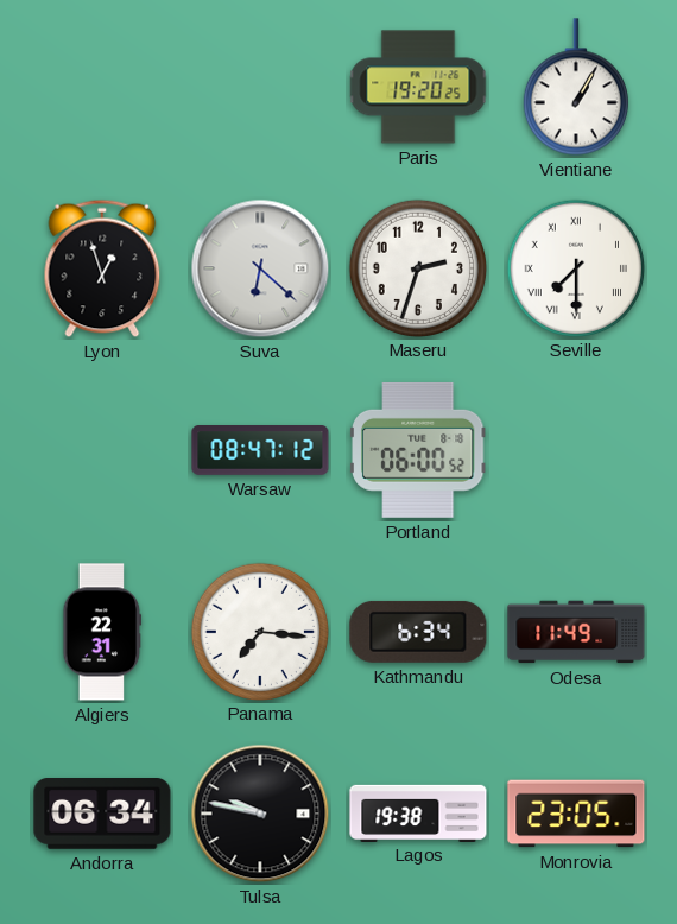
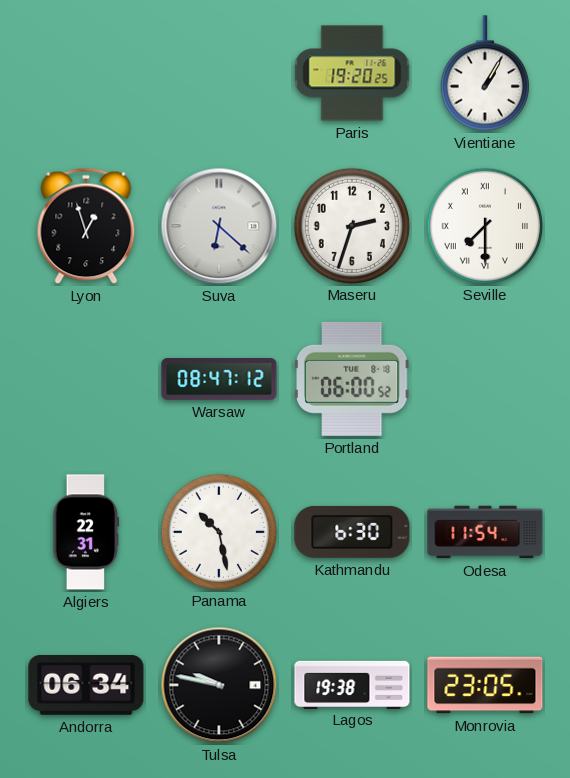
Panama: 7:16 -> 10:28 (218, 531)
Kathmandu: 6:34 -> 6:30 (352, 532)
Odesa: 11:49 -> 11:54 (485, 532)
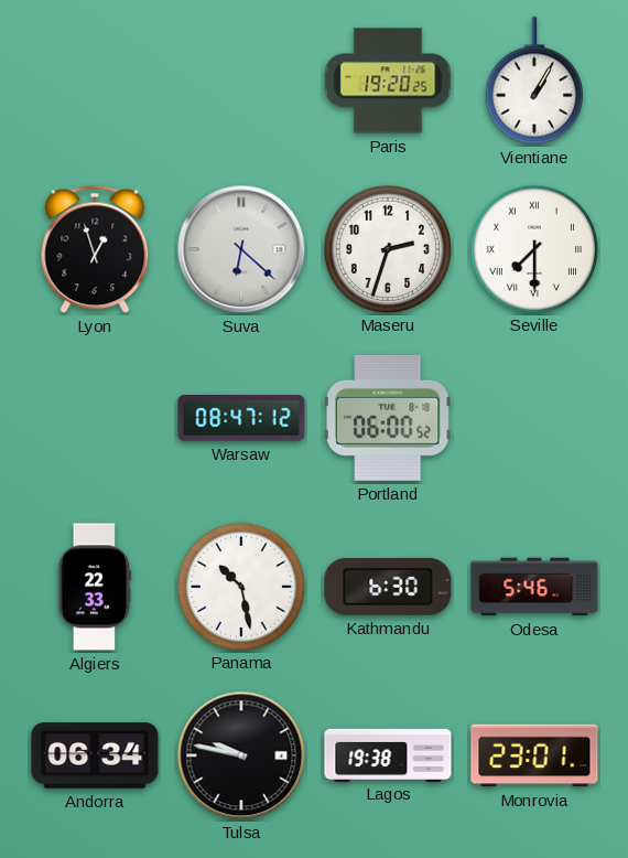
Algiers: 22:31 -> 22:33 (95, 587)
Odesa: 11:54 -> 5:46 (534, 587)
Monrovia: 23:05 -> 23:01 (534, 755)
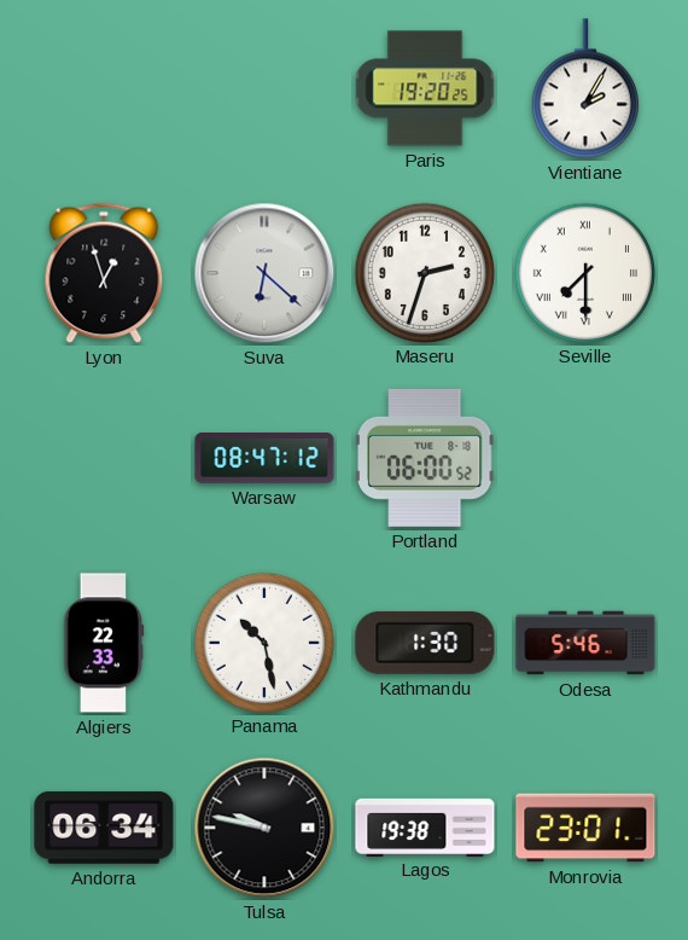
Vientiane: 1:05 -> 2:05 (585, 88)
Kathmandu: 6:30 -> 1:30 (425, 643)
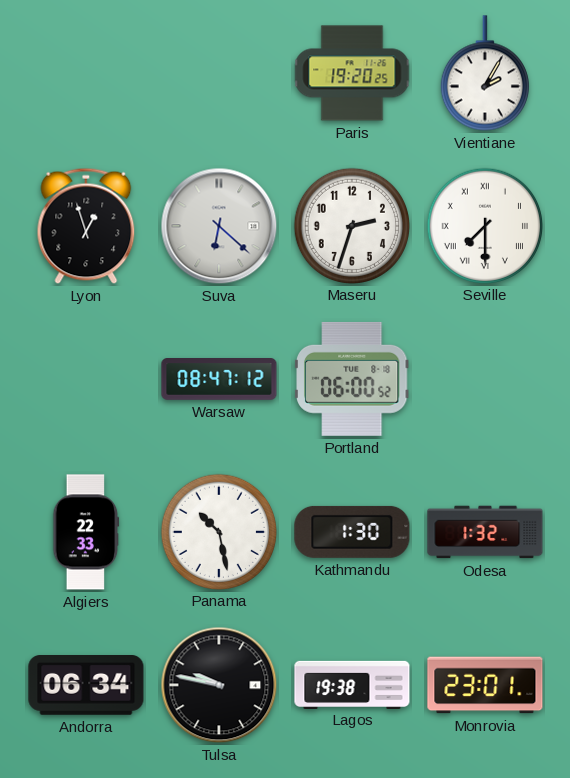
Odesa: 5:46 -> 1:32 (485, 532)
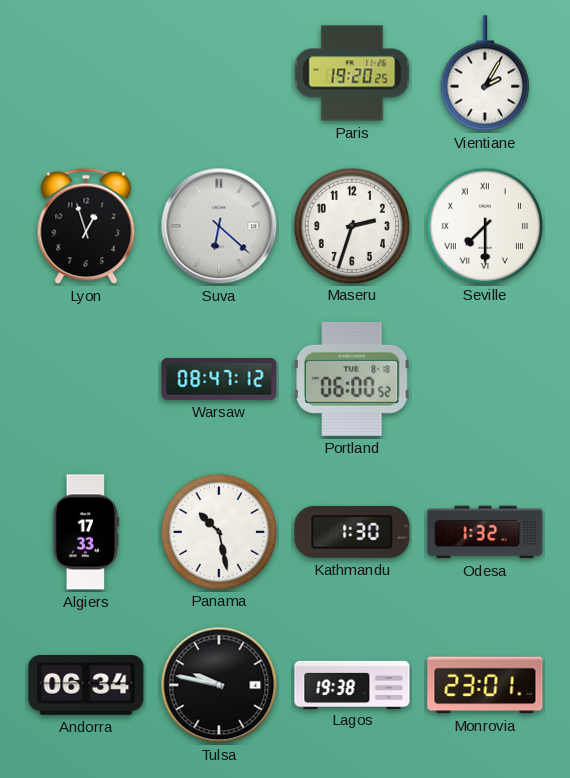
Algiers: 22:33 -> 17:33 (86, 532)
